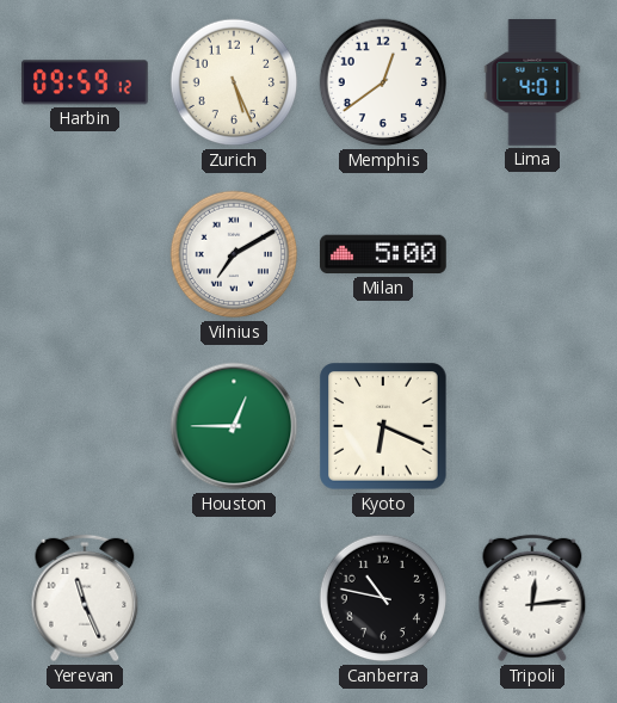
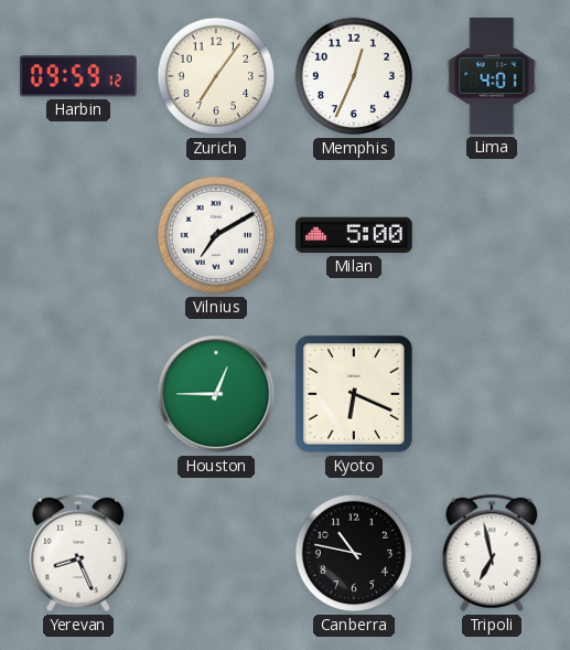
Zurich: 5:26 -> 7:06 (216, 76)
Memphis: 12:39 -> 12:34 (354, 76)
Yerevan: 11:26 -> 8:26 (78, 553)
Tripoli: 12:14 -> 6:58 (492, 553)
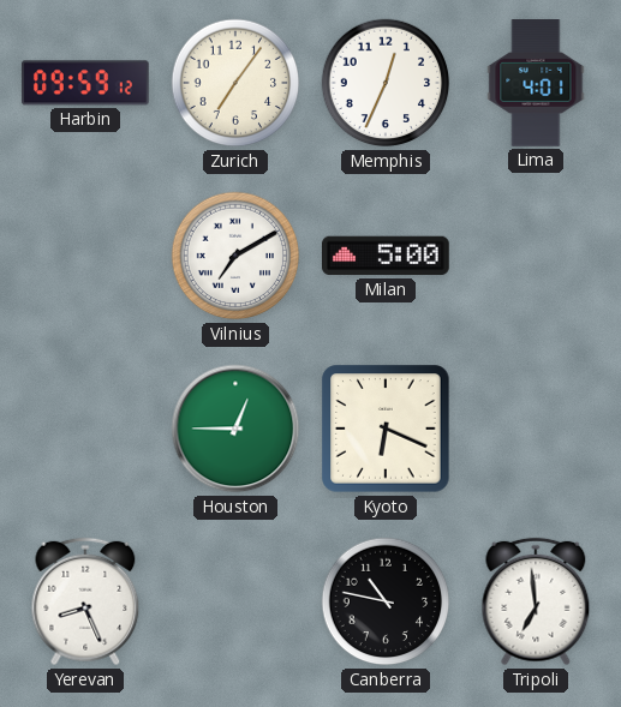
Tripoli: 6:58 -> 6:59 (536, 601)
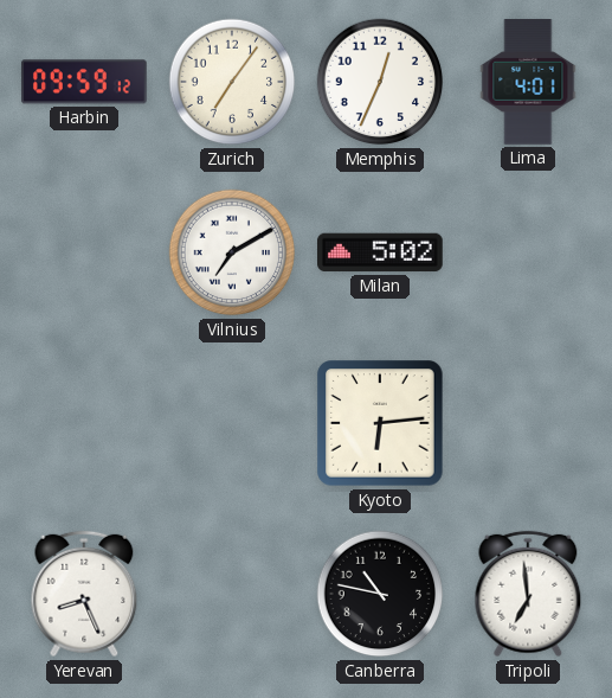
Milan: 5:00 -> 5:02 (381, 252)
Houston: 12:45 -> none (235, 429)
Kyoto: 6:19 -> 6:14 (380, 423)
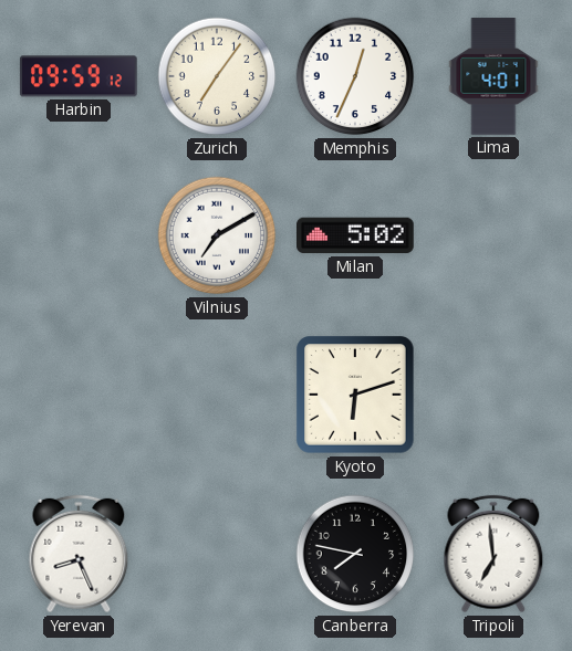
Kyoto: 6:14 -> 6:12 (355, 395)
Canberra: 10:47 -> 7:47 (355, 554)
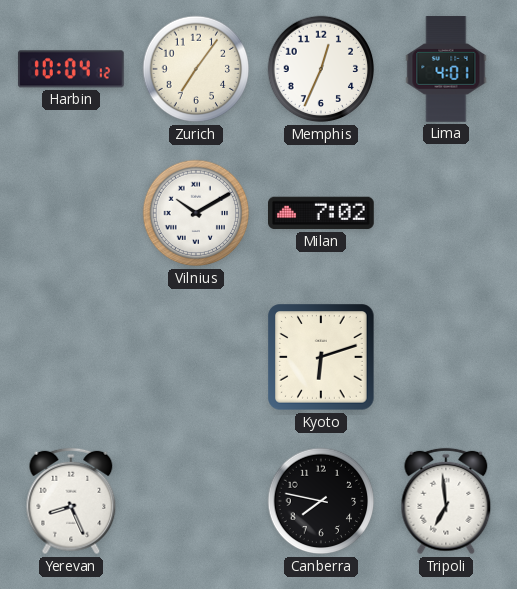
Harbin: 09:59 -> 10:04 (71, 69)
Vilnius: 7:10 -> 10:10 (196, 213)
Milan: 5:02 -> 7:02 (322, 213)
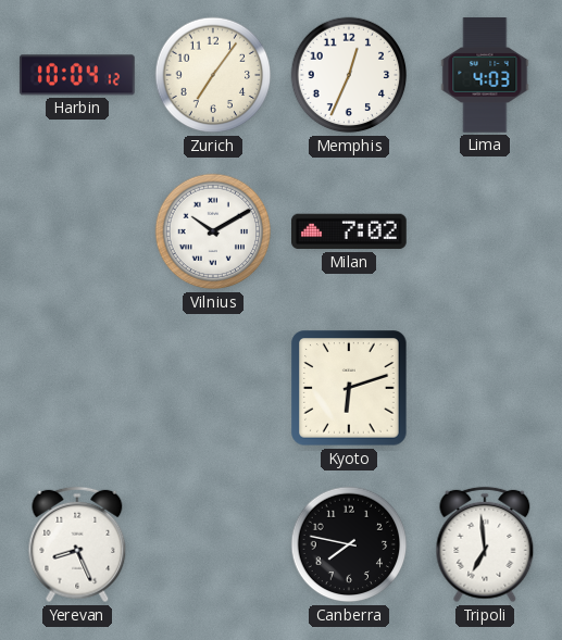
Lima: 4:01 -> 4:03 (485, 75)
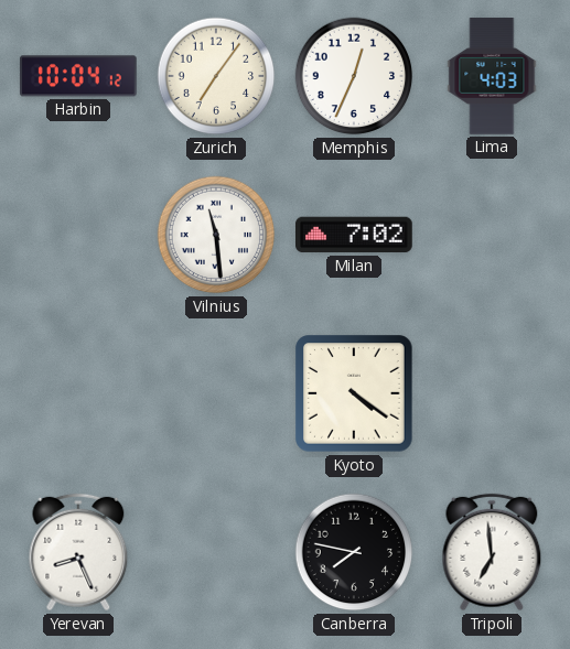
Vilnius: 10:10 -> 11:29 (216, 235)
Kyoto: 6:12 -> 4:21 (354, 393)
